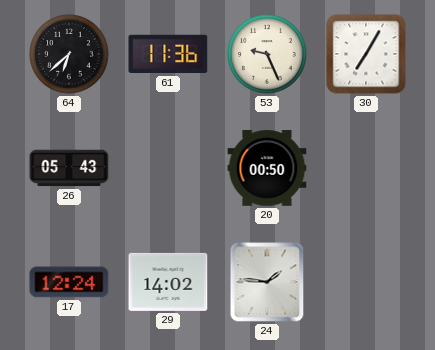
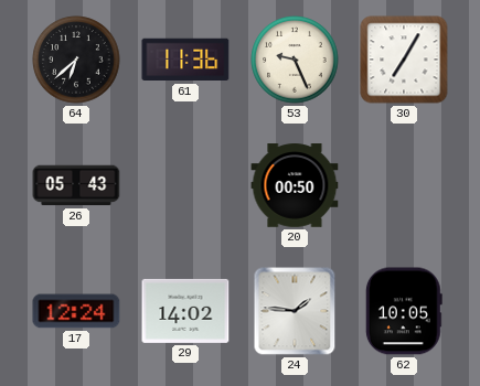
62: none -> 10:05 (404, 311)
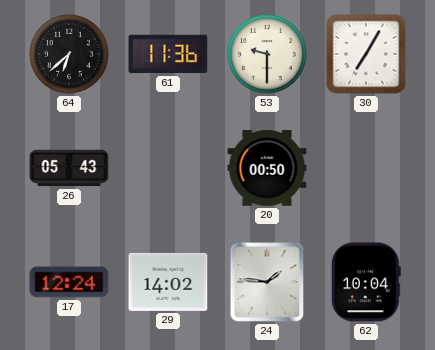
53: 9:26 -> 9:30 (267, 54)
62: 10:05 -> 10:04 (366, 282)
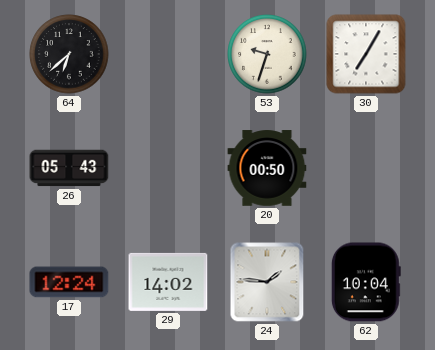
61: 11:36 -> none (168, 54)
53: 9:30 -> 9:33 (267, 54)
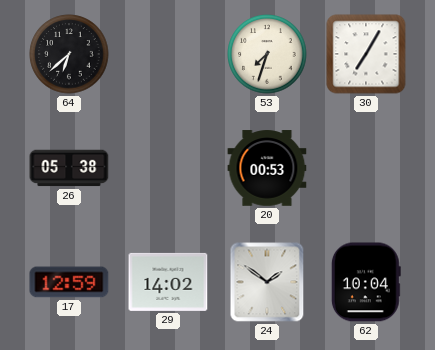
53: 9:33 -> 7:33 (267, 54)
26: 05:43 -> 05:38 (69, 168)
20: 00:50 -> 00:53 (267, 168)
17: 12:24 -> 12:59 (69, 282)
24: 1:46 -> 1:51 (267, 282)
